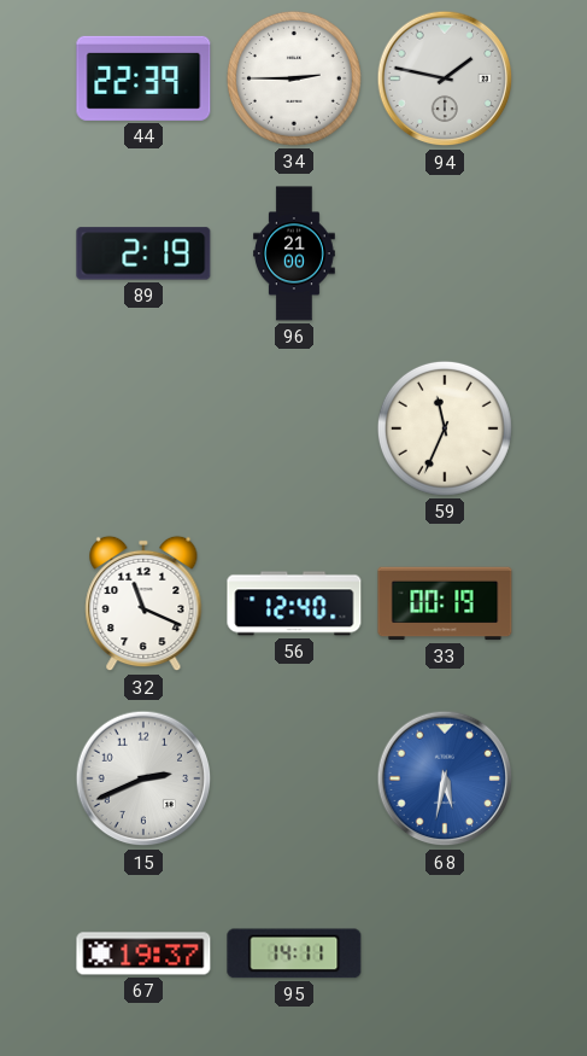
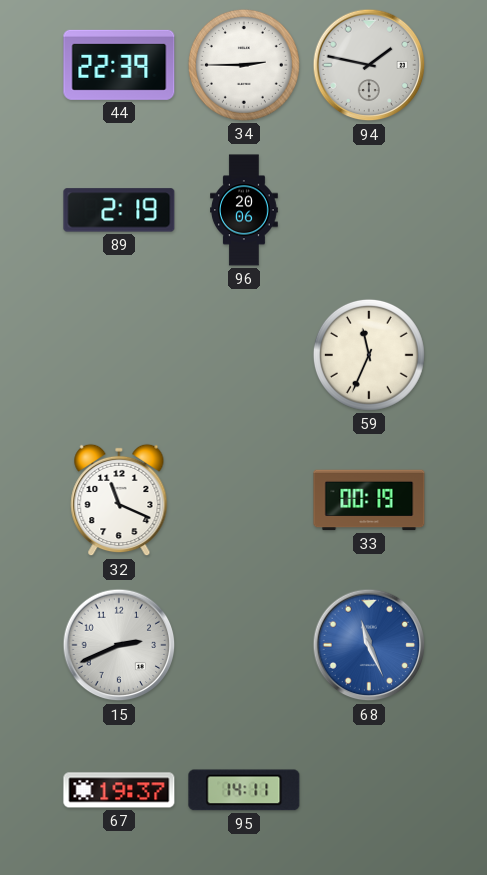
96: 21:00 -> 20:06 (245, 210)
56: 12:40 -> none (294, 603)
68: 5:32 -> 11:26 (369, 645)
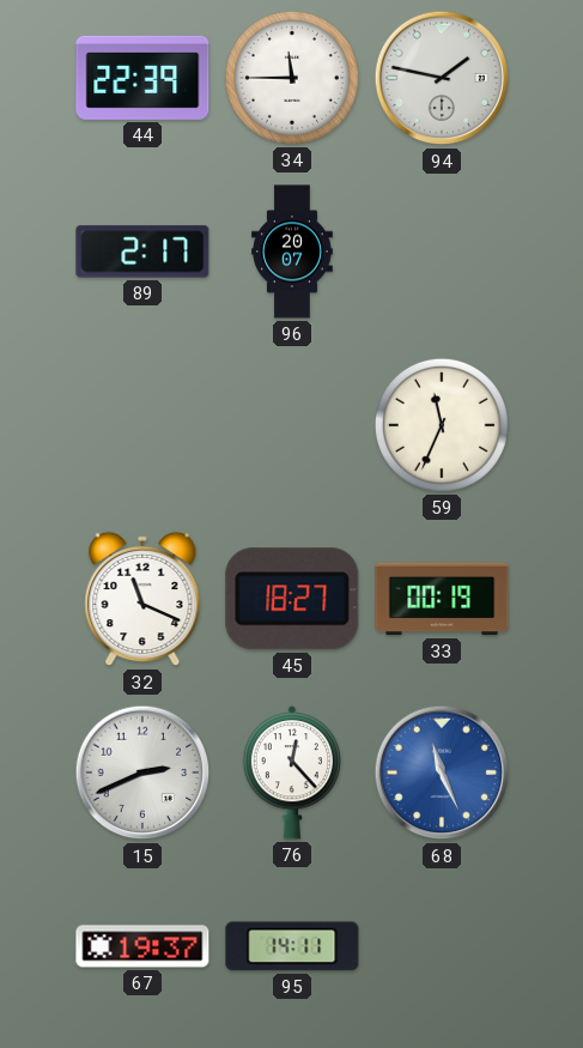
34: 2:45 -> 11:45 (292, 78)
89: 2:19 -> 2:17 (142, 252)
96: 20:06 -> 20:07 (293, 252)
45: none -> 18:27 (292, 599)
76: none -> 12:23 (291, 773)
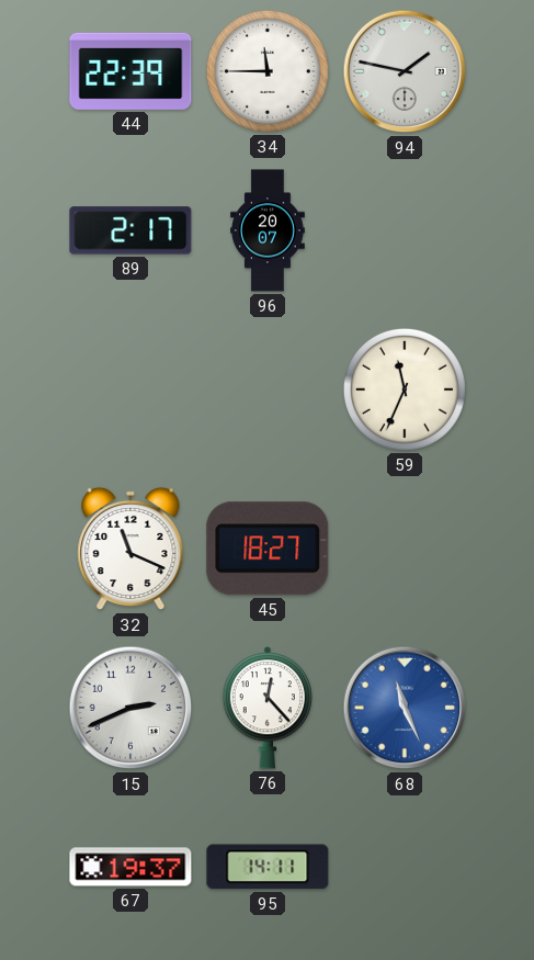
33: 00:19 -> none (442, 599)
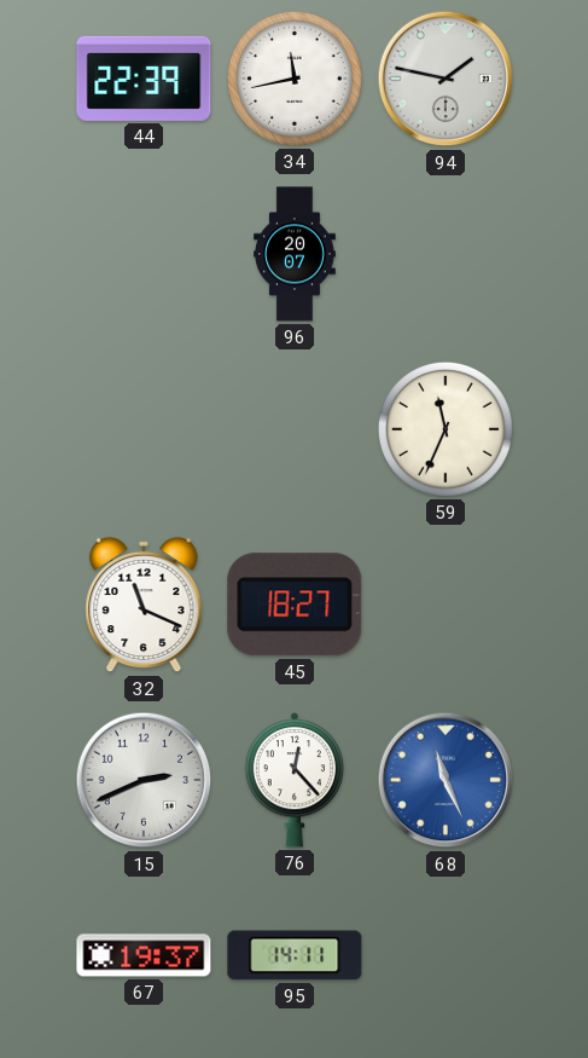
34: 11:45 -> 11:43 (295, 79)
89: 2:17 -> none (130, 230)
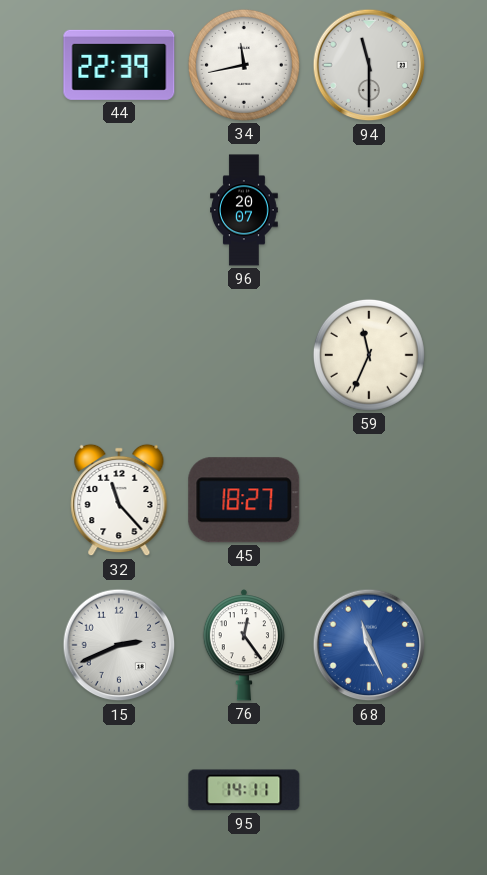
94: 1:47 -> 11:30 (369, 65)
32: 11:19 -> 11:23 (119, 500)
76: 12:23 -> 12:24 (243, 645)
67: 19:37 -> none (144, 955)
